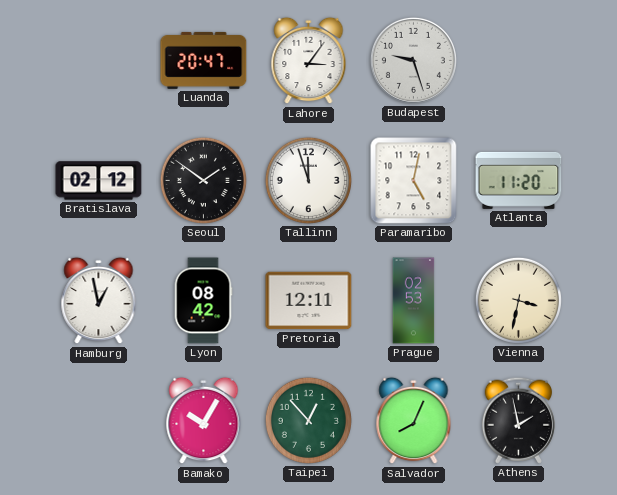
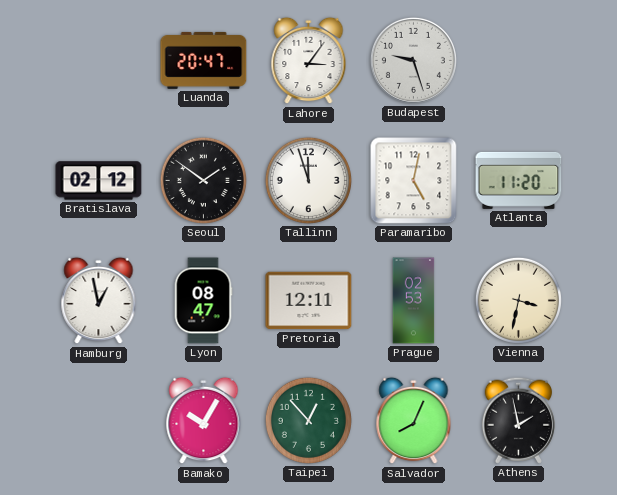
Lyon: 08:42 -> 08:47 (203, 301)
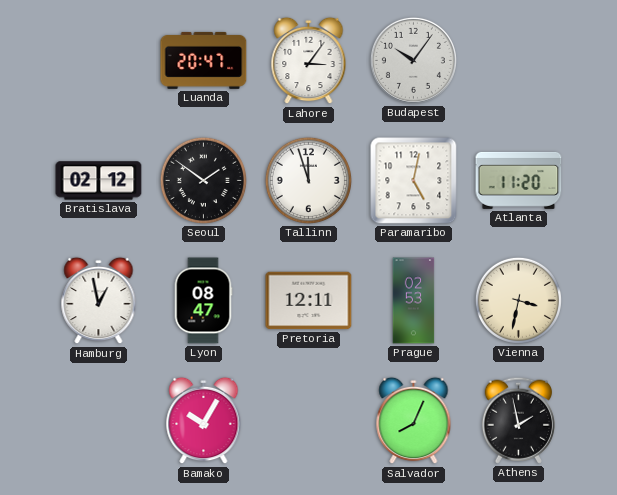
Budapest: 9:27 -> 10:06 (413, 60)
Taipei: 12:53 -> none (308, 420)
